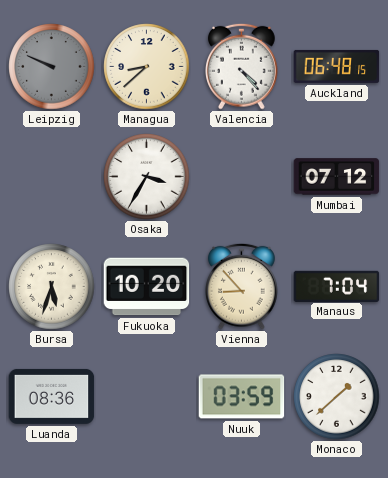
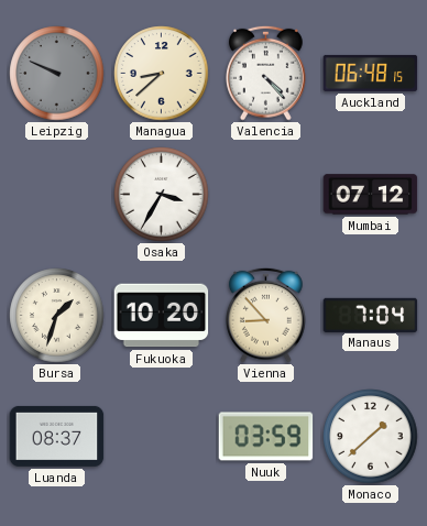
Bursa: 5:33 -> 1:33 (57, 316)
Luanda: 08:36 -> 08:37 (57, 436)
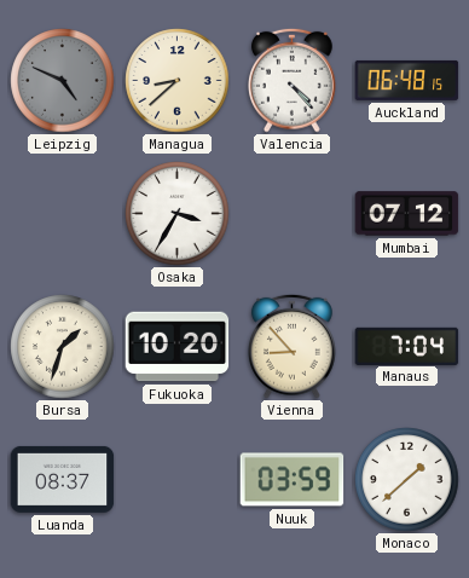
Leipzig: 9:49 -> 4:49 (63, 81)
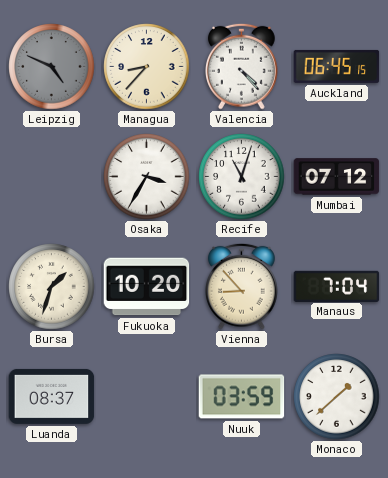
Managua: 8:38 -> 8:37 (147, 67)
Auckland: 06:48 -> 06:45 (337, 66)
Recife: none -> 11:03 (242, 177)
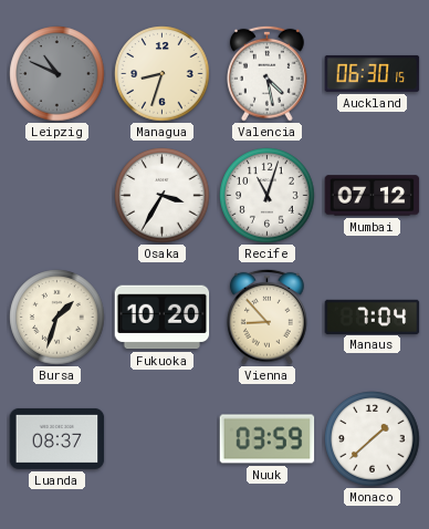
Leipzig: 4:49 -> 10:49 (57, 74)
Managua: 8:37 -> 8:33 (163, 74)
Valencia: 4:23 -> 4:28 (268, 73)
Auckland: 06:45 -> 06:30 (373, 73)
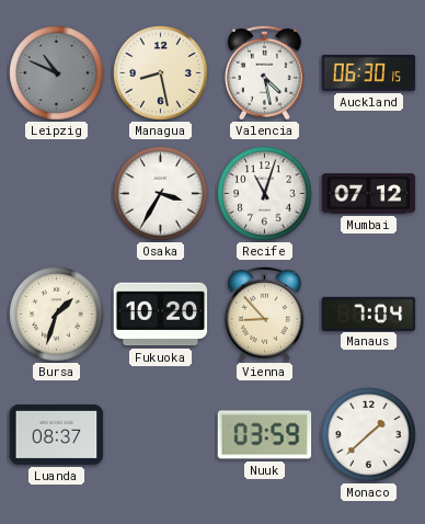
Managua: 8:33 -> 8:28 (161, 73)
